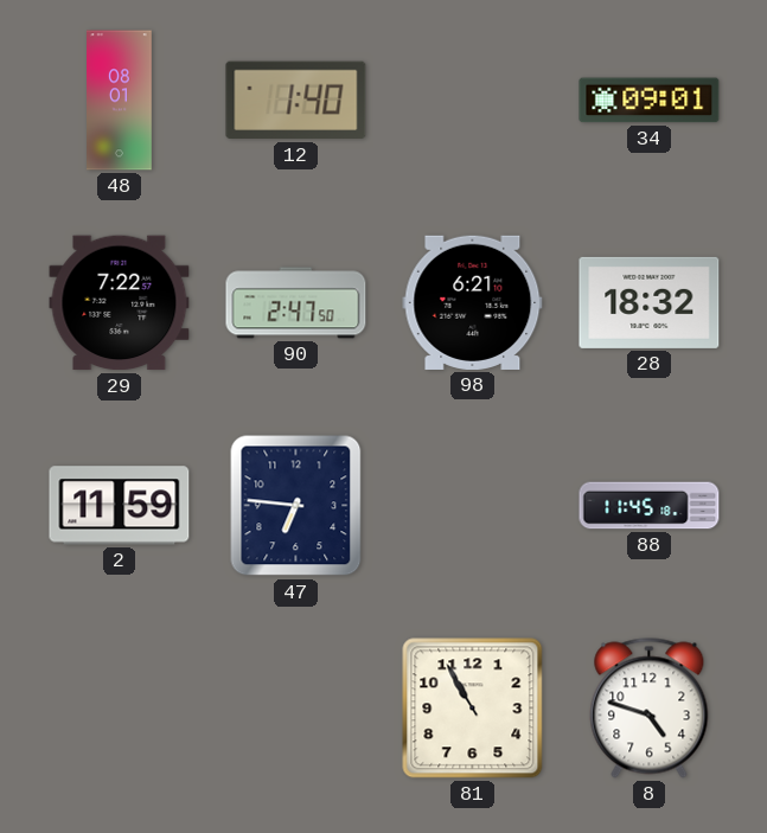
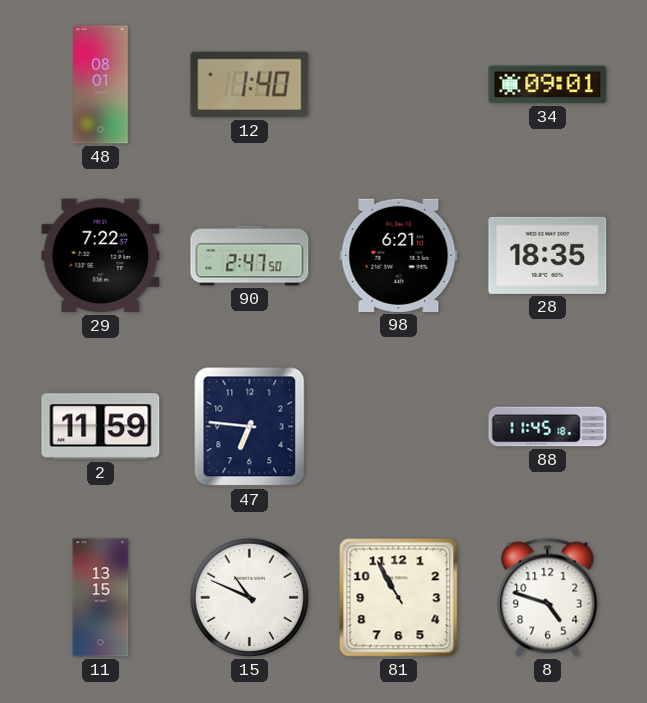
28: 18:32 -> 18:35 (548, 255)
11: none -> 13:15 (101, 598)
15: none -> 10:49 (249, 597)
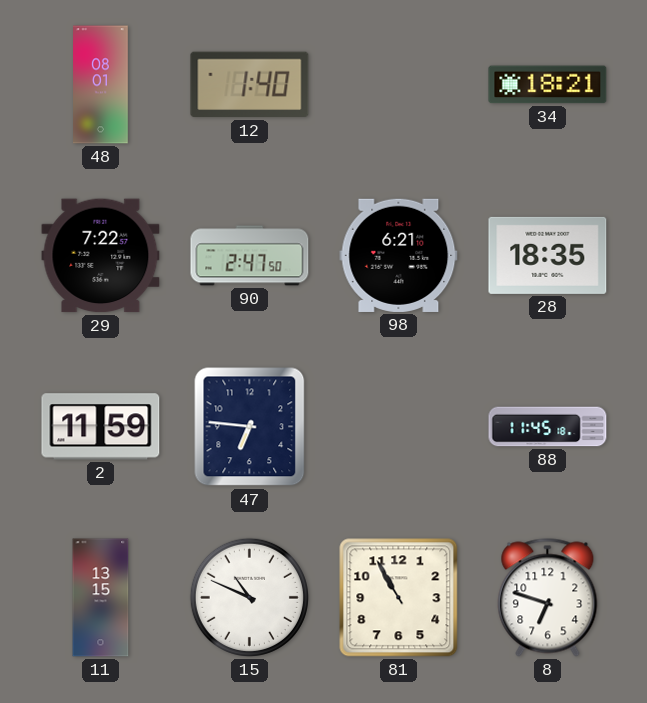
34: 09:01 -> 18:21 (548, 85)
8: 4:48 -> 6:48 (548, 598)
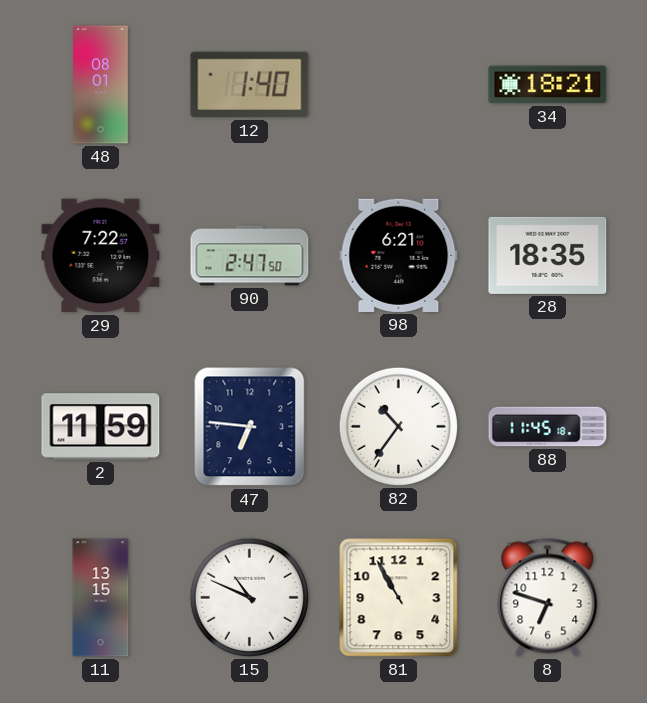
82: none -> 10:36 (398, 426)
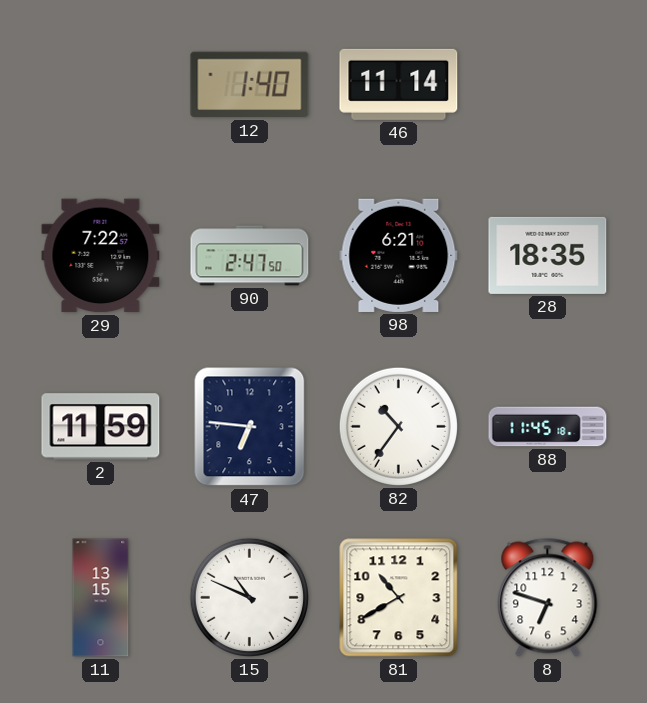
48: 08:01 -> none (101, 85)
46: none -> 11:14 (399, 84)
34: 18:21 -> none (548, 85)
81: 10:55 -> 10:40 (399, 598)
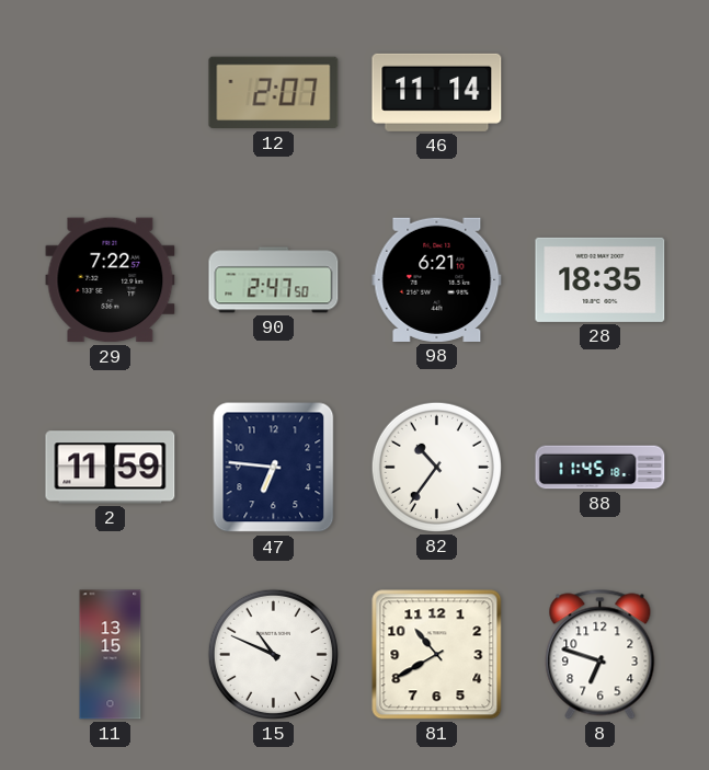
12: 1:40 -> 2:07 (274, 93)
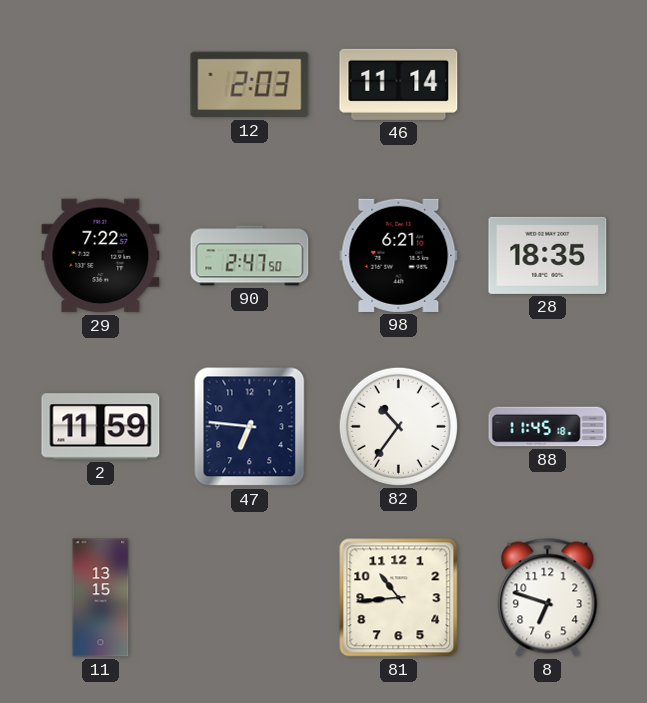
12: 2:07 -> 2:03 (250, 85)
15: 10:49 -> none (273, 654)
81: 10:40 -> 10:44 (399, 598)
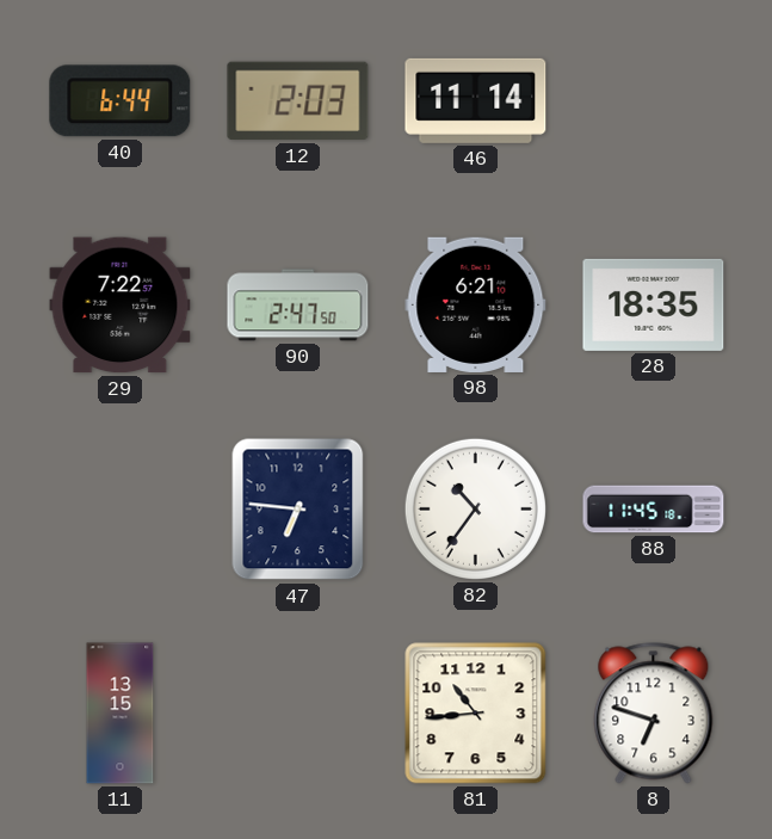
40: none -> 6:44 (121, 101)
2: 11:59 -> none (101, 427)
